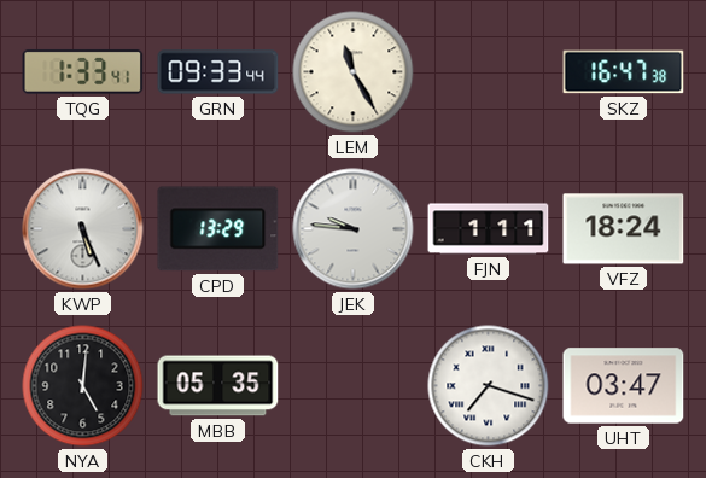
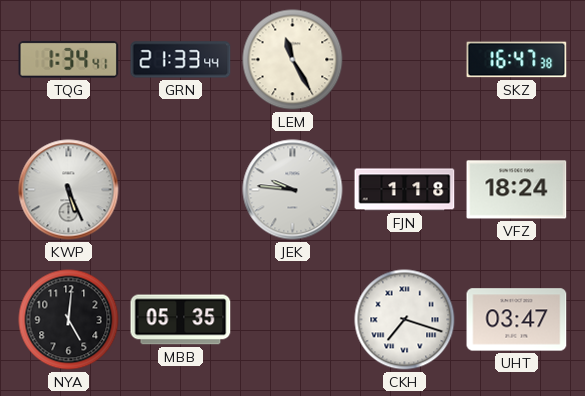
TQG: 1:33 -> 1:34 (69, 60)
GRN: 09:33 -> 21:33 (181, 60)
CPD: 13:29 -> none (218, 229)
FJN: 1:11 -> 1:18 (405, 190)
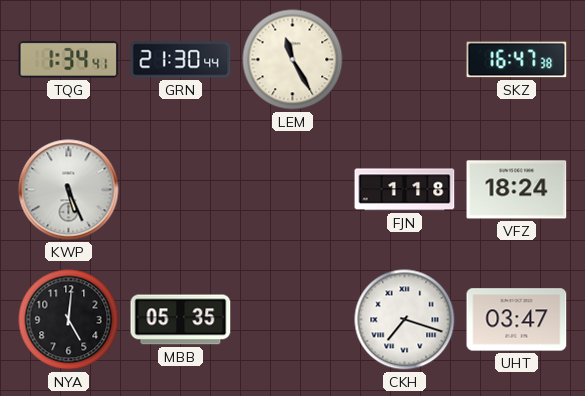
GRN: 21:33 -> 21:30 (181, 60)
JEK: 9:46 -> none (293, 190)
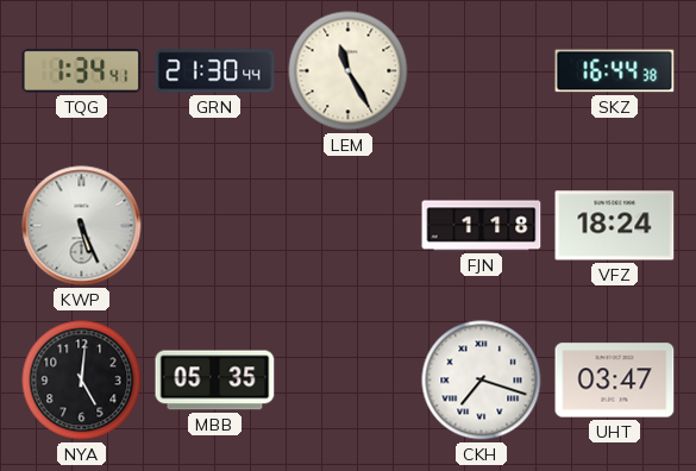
SKZ: 16:47 -> 16:44 (615, 71)
